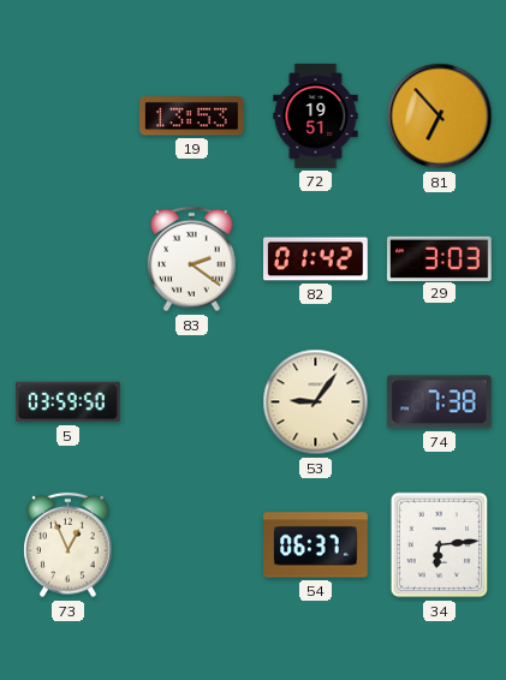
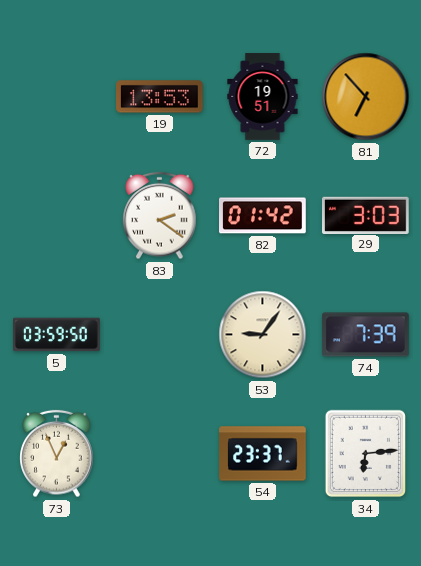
74: 7:38 -> 7:39 (365, 335)
54: 06:37 -> 23:37 (263, 454)
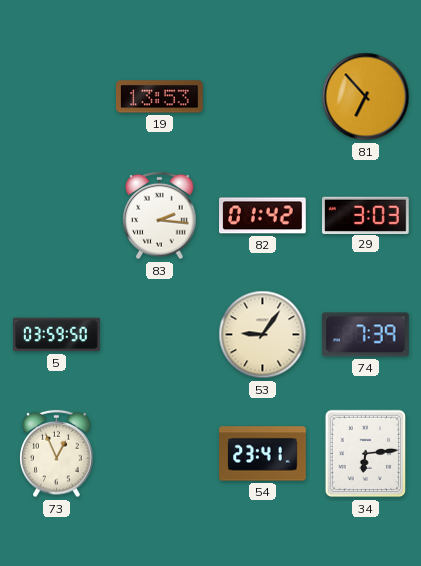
72: 19:51 -> none (263, 97)
83: 2:21 -> 2:16 (160, 216)
54: 23:37 -> 23:41 (263, 454)
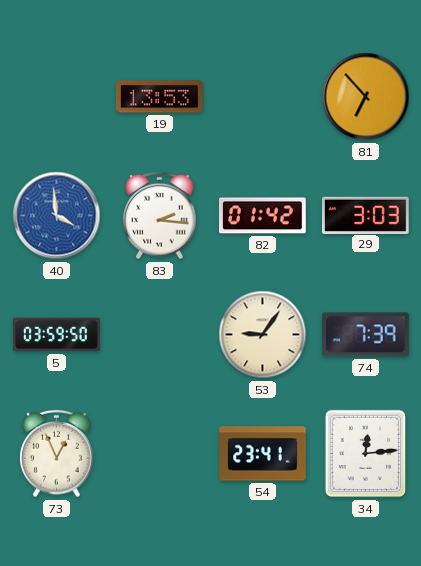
40: none -> 3:59 (57, 216)
34: 6:14 -> 12:14 (365, 454)
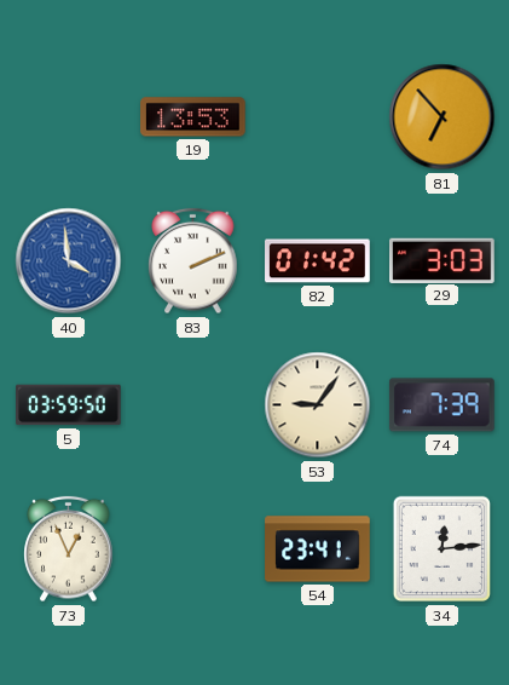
83: 2:16 -> 2:11 (193, 261)
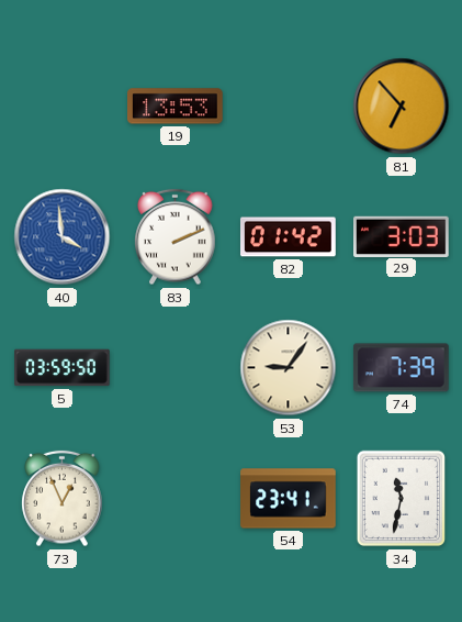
34: 12:14 -> 11:32 (401, 499)
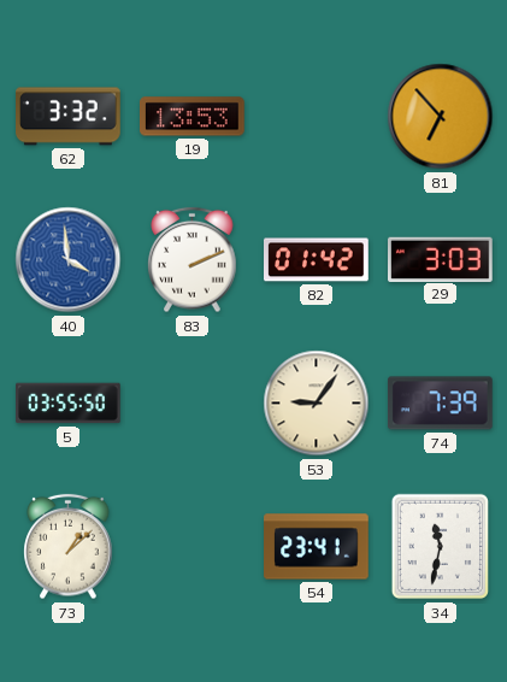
62: none -> 3:32 (69, 117)
5: 03:59 -> 03:55 (69, 404)
73: 12:56 -> 1:08 (69, 547)
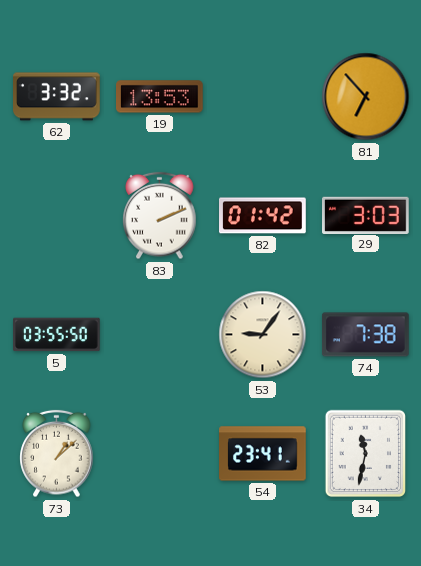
40: 3:59 -> none (69, 260)
74: 7:39 -> 7:38 (365, 335)
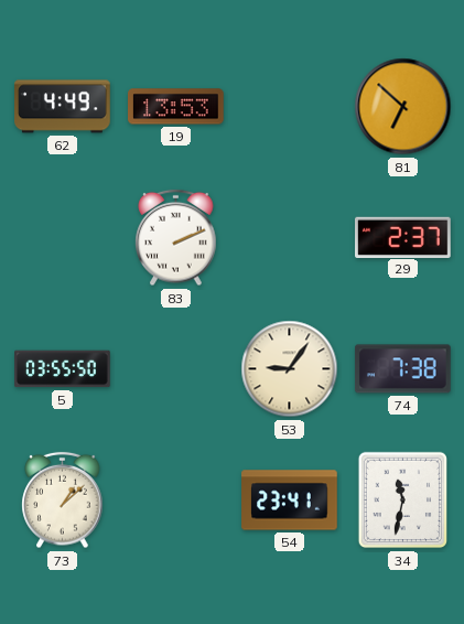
62: 3:32 -> 4:49 (63, 107)
81: 6:53 -> 6:52 (403, 107)
82: 01:42 -> none (263, 216)
29: 3:03 -> 2:37 (403, 237)
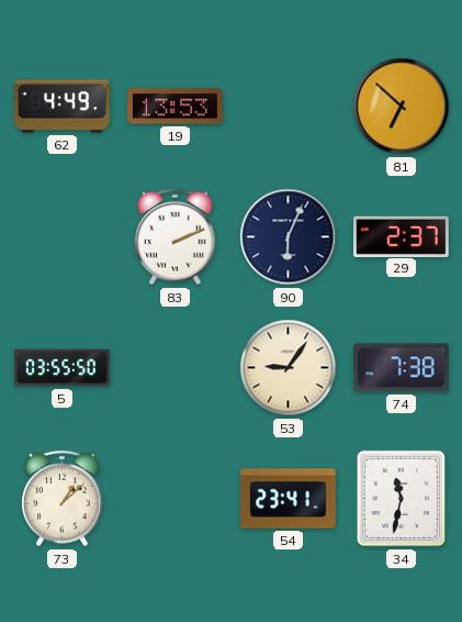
90: none -> 6:04 (289, 237)
